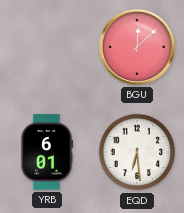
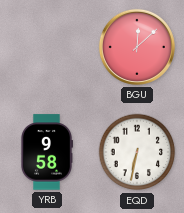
YRB: 6:01 -> 9:58 (46, 152)
EQD: 6:29 -> 6:32 (137, 152)
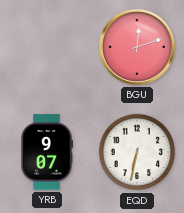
BGU: 12:08 -> 12:12 (137, 47)
YRB: 9:58 -> 9:07 (46, 152)
